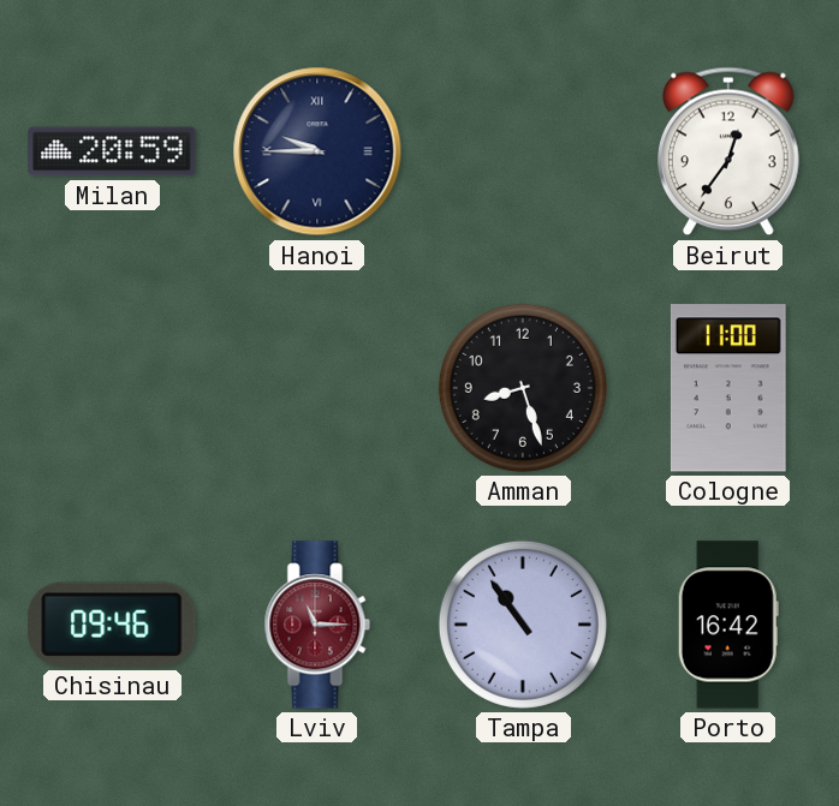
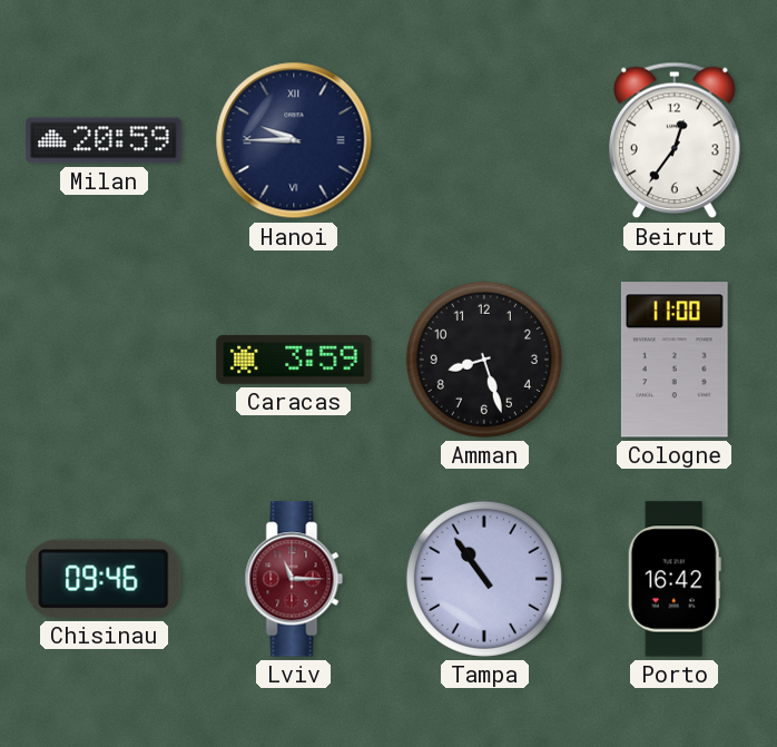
Caracas: none -> 3:59 (294, 360)
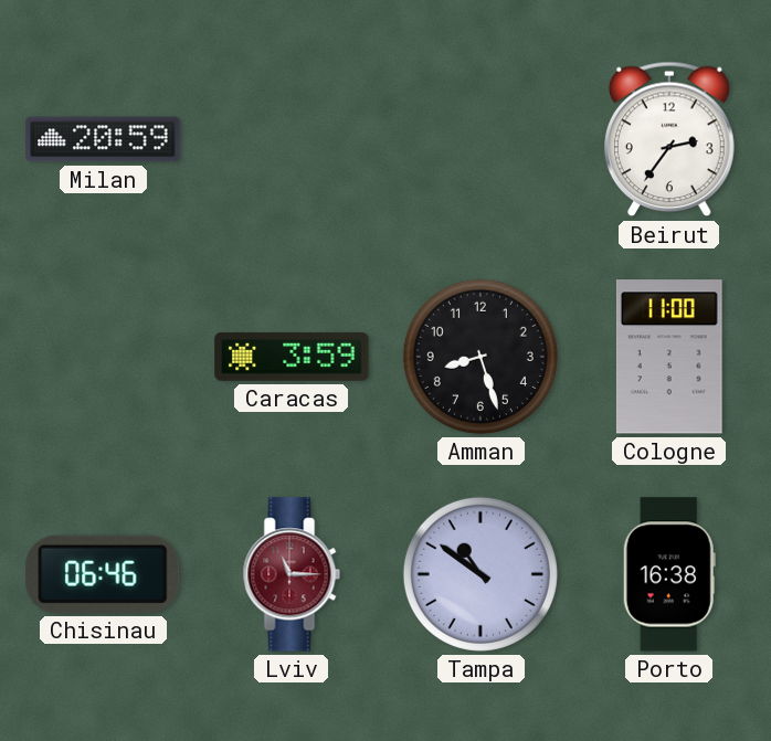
Hanoi: 9:45 -> none (294, 140)
Beirut: 12:36 -> 2:36 (670, 139)
Chisinau: 09:46 -> 06:46 (103, 574)
Tampa: 10:54 -> 10:51 (480, 574)
Porto: 16:42 -> 16:38 (669, 574)
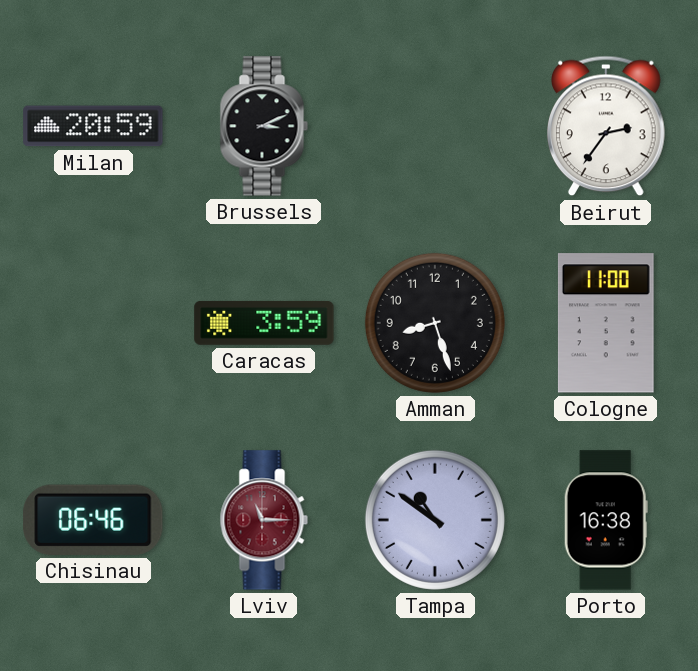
Brussels: none -> 3:11 (264, 126)
